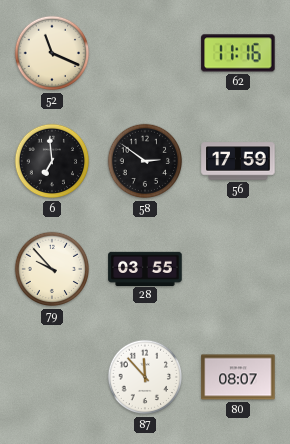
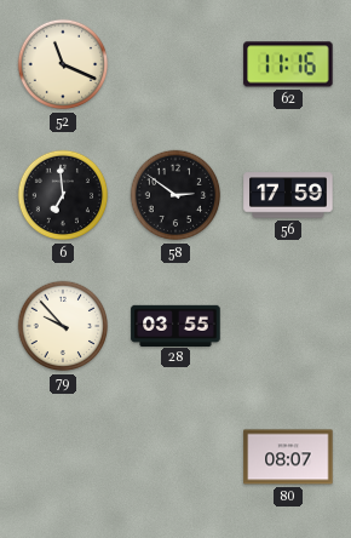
87: 11:53 -> none (145, 377)
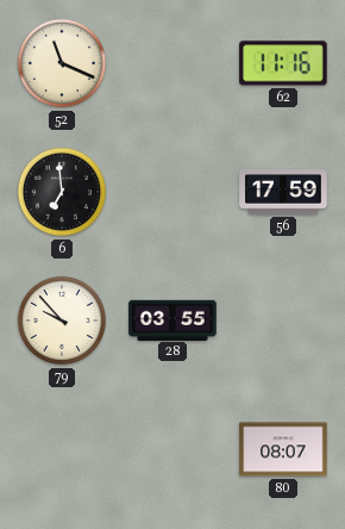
58: 2:51 -> none (175, 195)
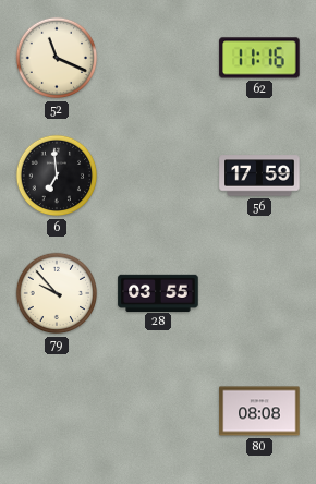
80: 08:07 -> 08:08 (259, 411)
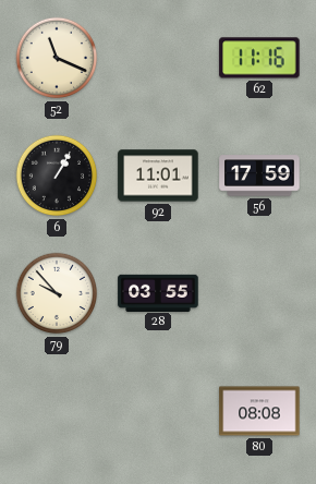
6: 6:59 -> 1:05 (57, 176)
92: none -> 11:01 (158, 176)
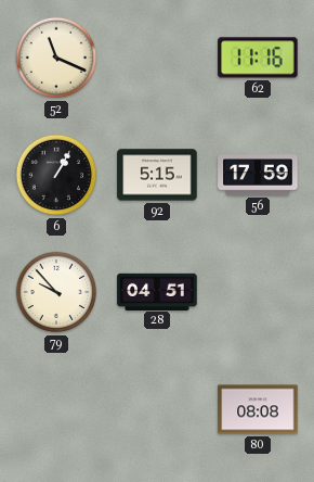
92: 11:01 -> 5:15 (157, 175)
28: 03:55 -> 04:51 (157, 291)
